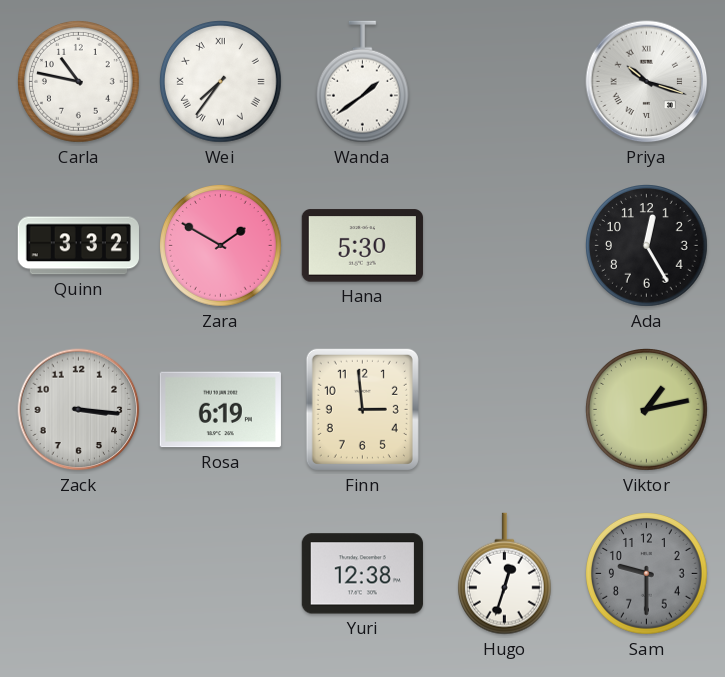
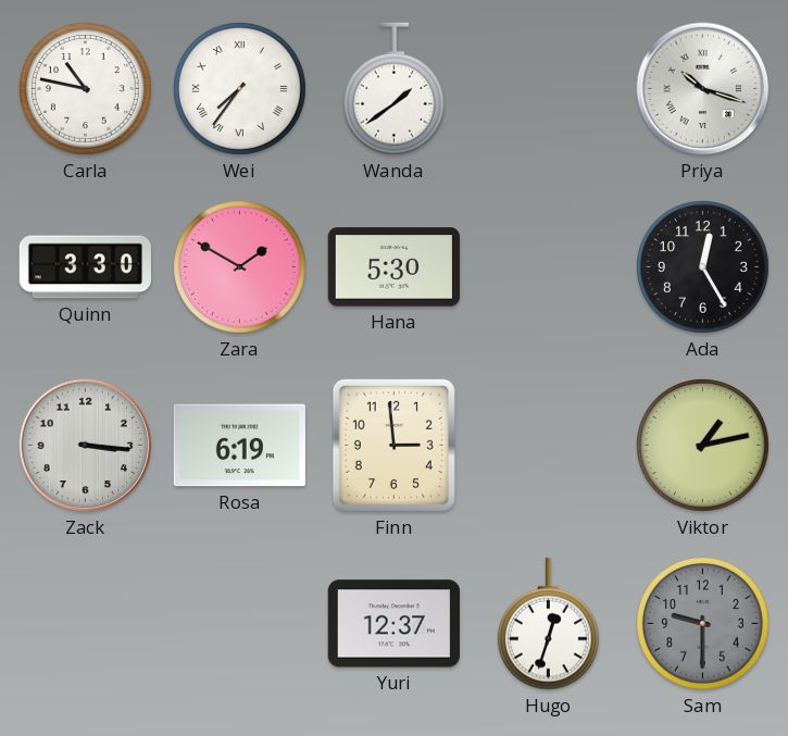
Quinn: 3:32 -> 3:30 (85, 267)
Yuri: 12:38 -> 12:37 (393, 624)
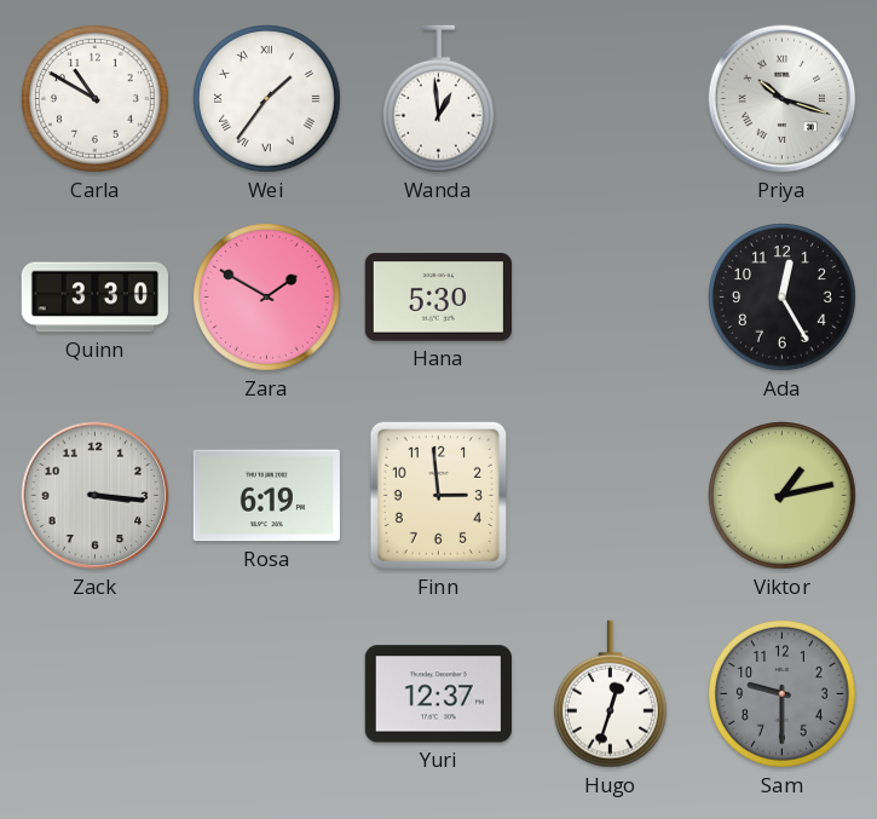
Carla: 10:47 -> 10:50 (96, 99)
Wei: 7:36 -> 1:36 (267, 99)
Wanda: 1:39 -> 12:59 (438, 99)
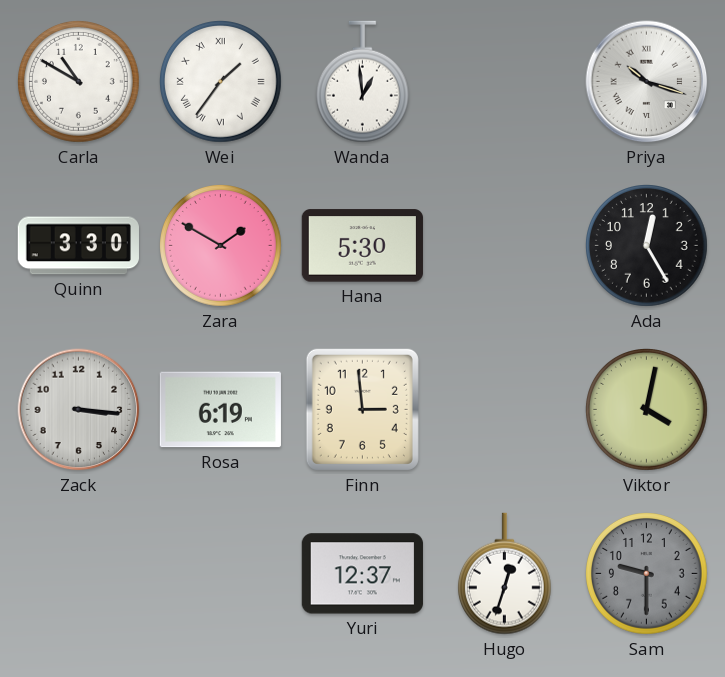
Viktor: 1:13 -> 4:02 (647, 410)
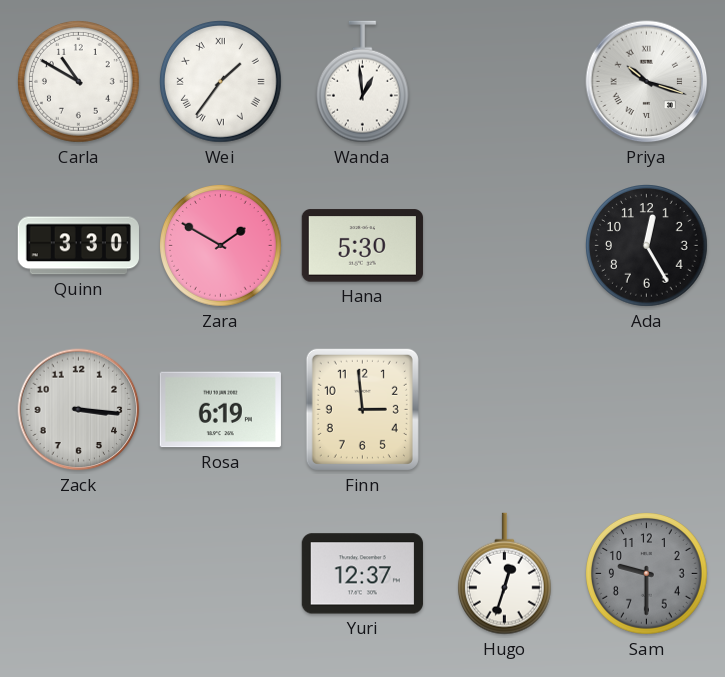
Viktor: 4:02 -> none (647, 410)
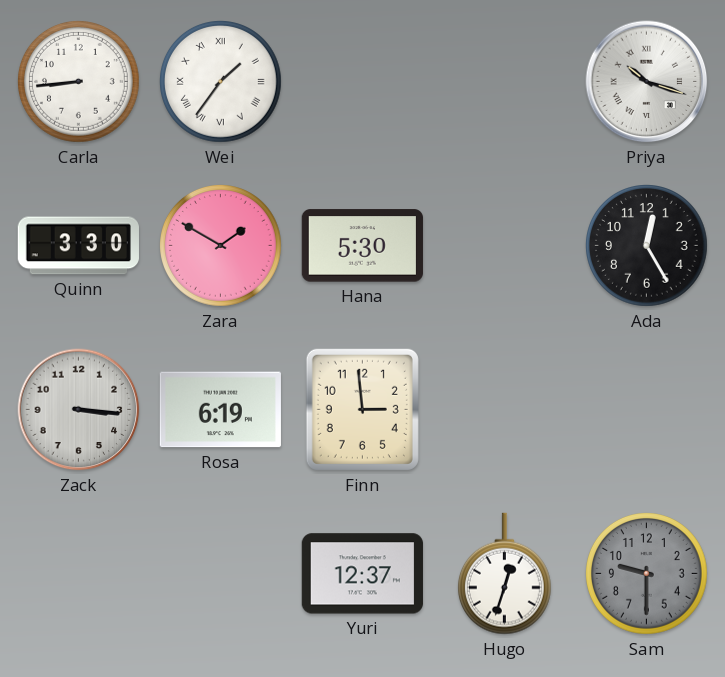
Carla: 10:50 -> 8:44 (79, 82)
Wanda: 12:59 -> none (362, 82)
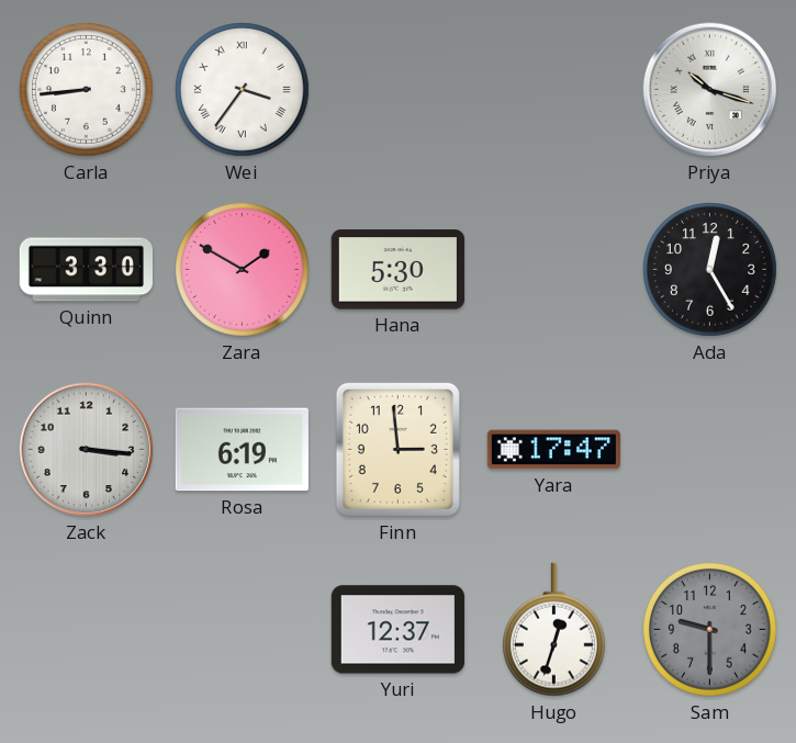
Wei: 1:36 -> 3:36 (243, 90)
Yara: none -> 17:47 (553, 450)
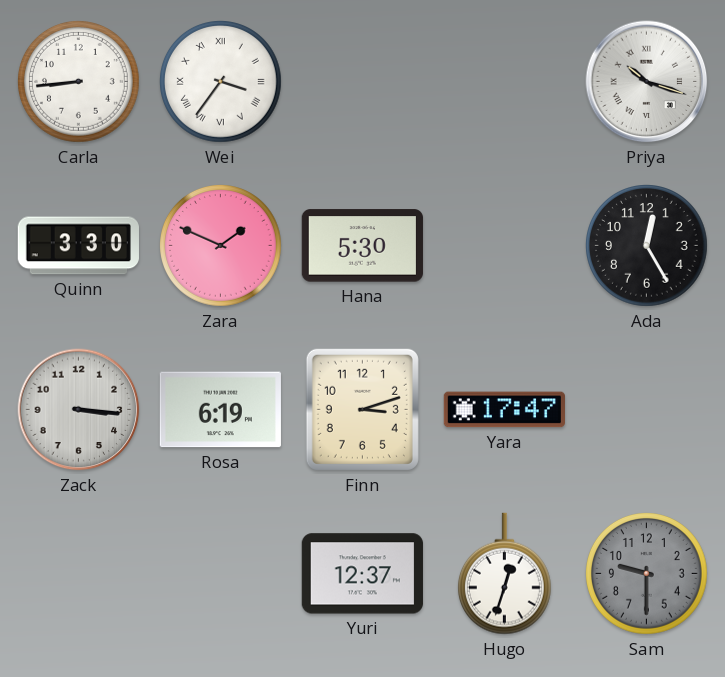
Zara: 1:50 -> 1:49 (221, 246)
Finn: 2:59 -> 3:12 (362, 409)
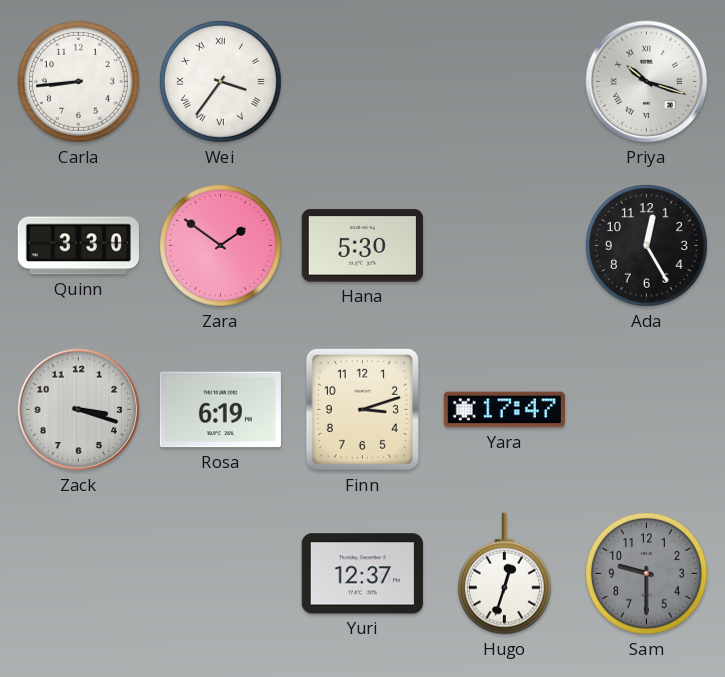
Zara: 1:49 -> 1:51 (221, 246)
Zack: 3:16 -> 3:18 (79, 410)
